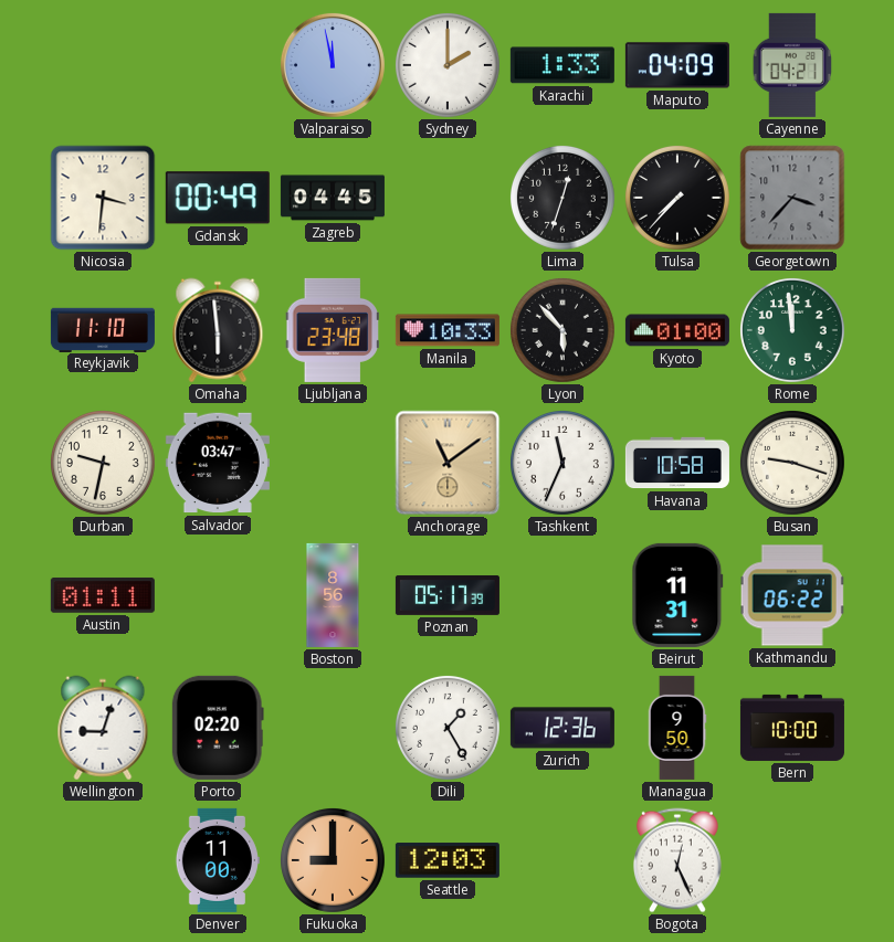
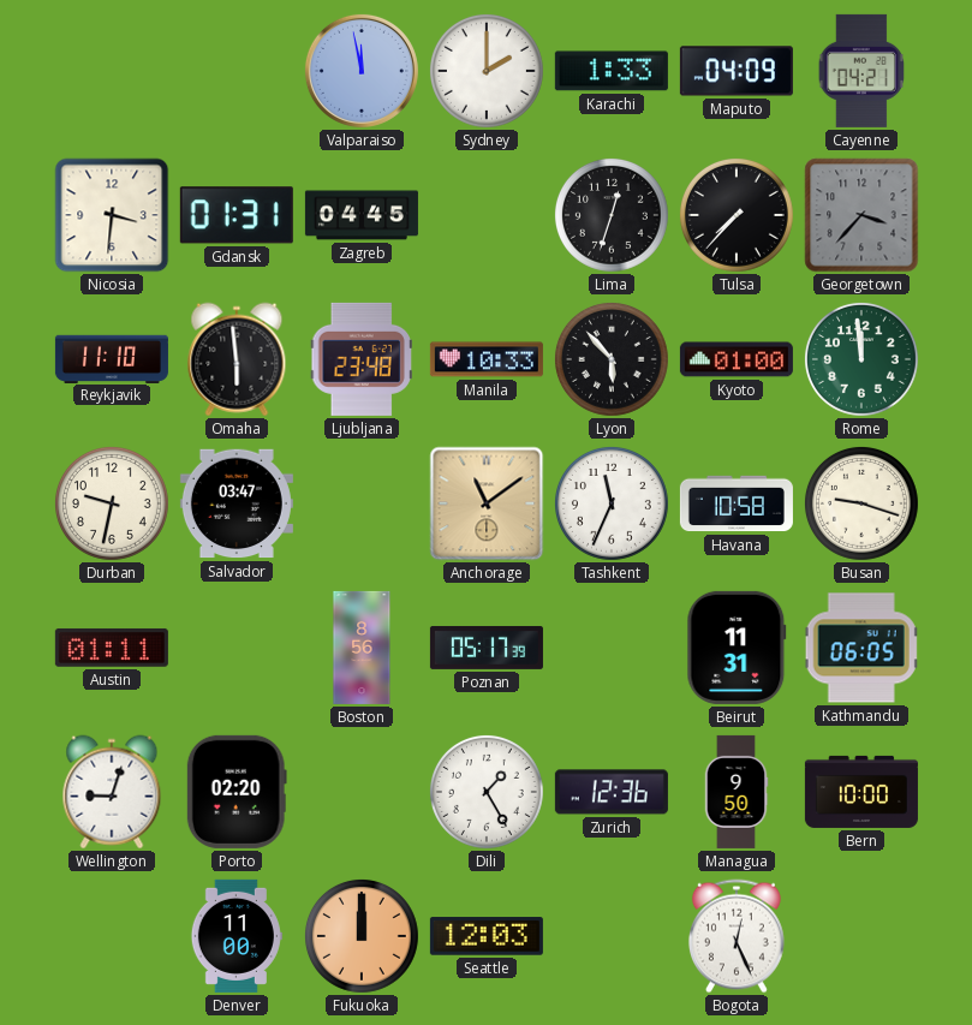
Gdansk: 00:49 -> 01:31 (237, 215)
Kathmandu: 06:22 -> 06:05 (861, 648)
Fukuoka: 9:00 -> 12:00 (362, 936)
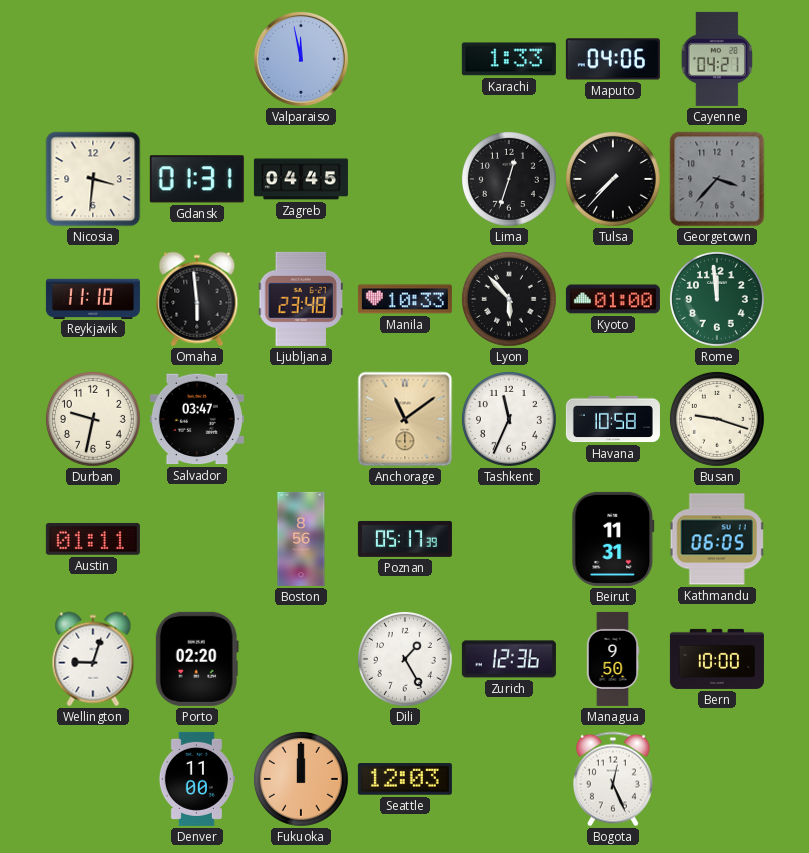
Sydney: 2:00 -> none (487, 71)
Maputo: 04:09 -> 04:06 (613, 59)
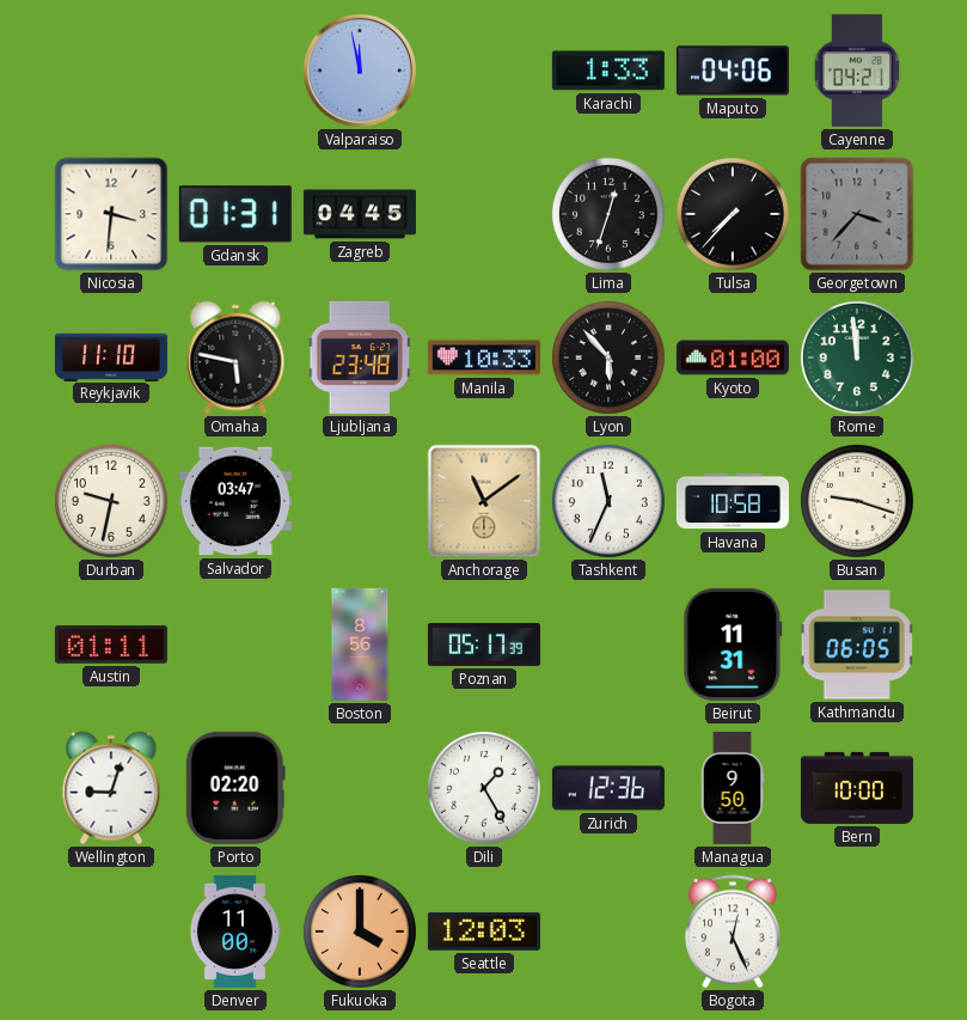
Omaha: 5:59 -> 5:47 (235, 358)
Fukuoka: 12:00 -> 4:00 (360, 932)
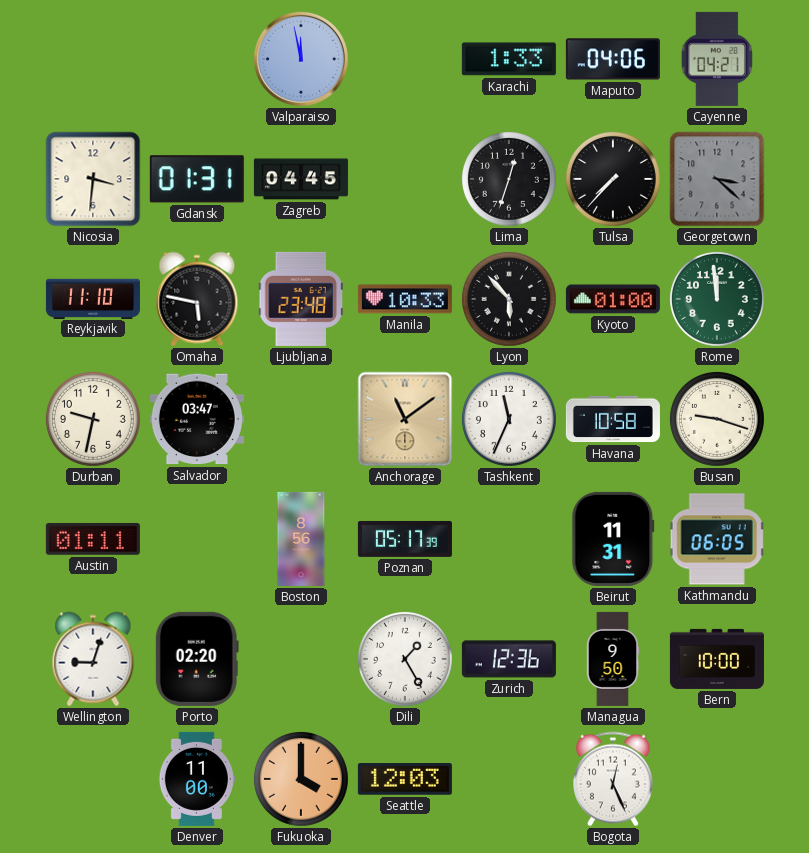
Georgetown: 3:37 -> 3:22 (717, 179)
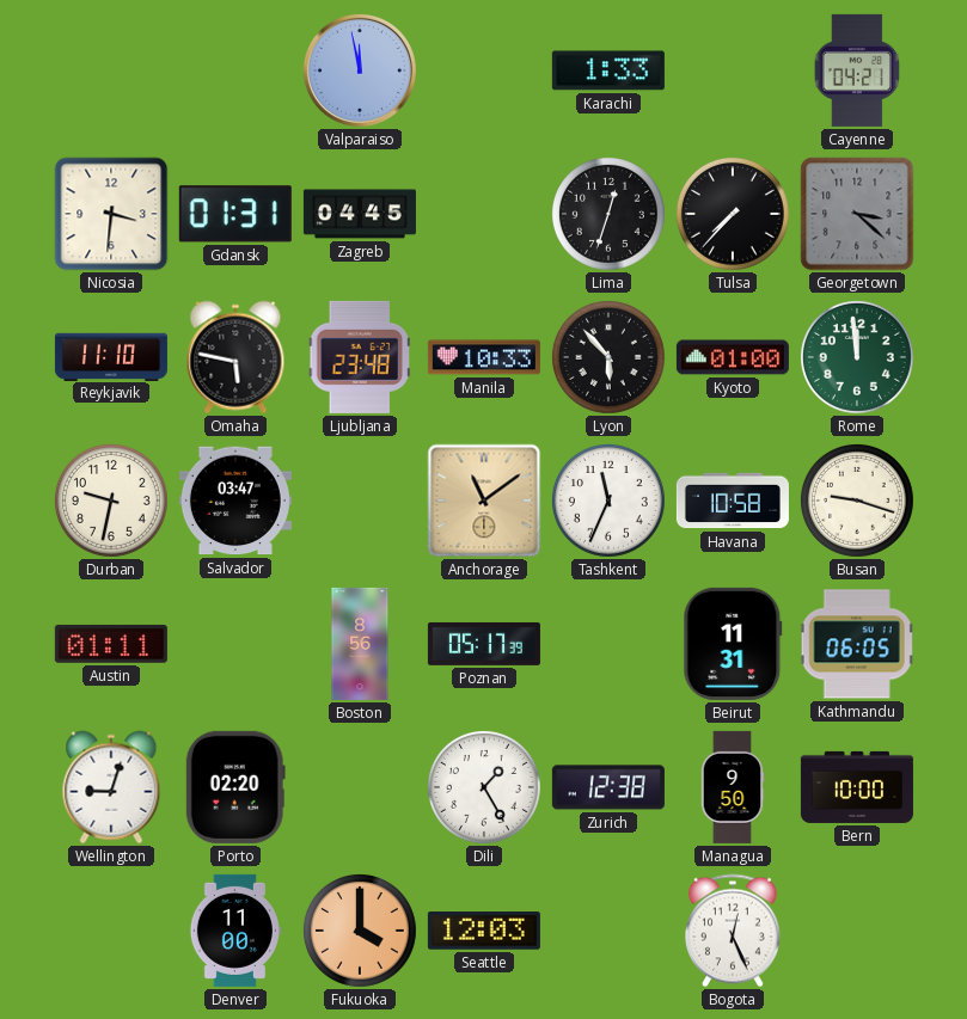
Maputo: 04:06 -> none (613, 59)
Zurich: 12:36 -> 12:38 (608, 787)
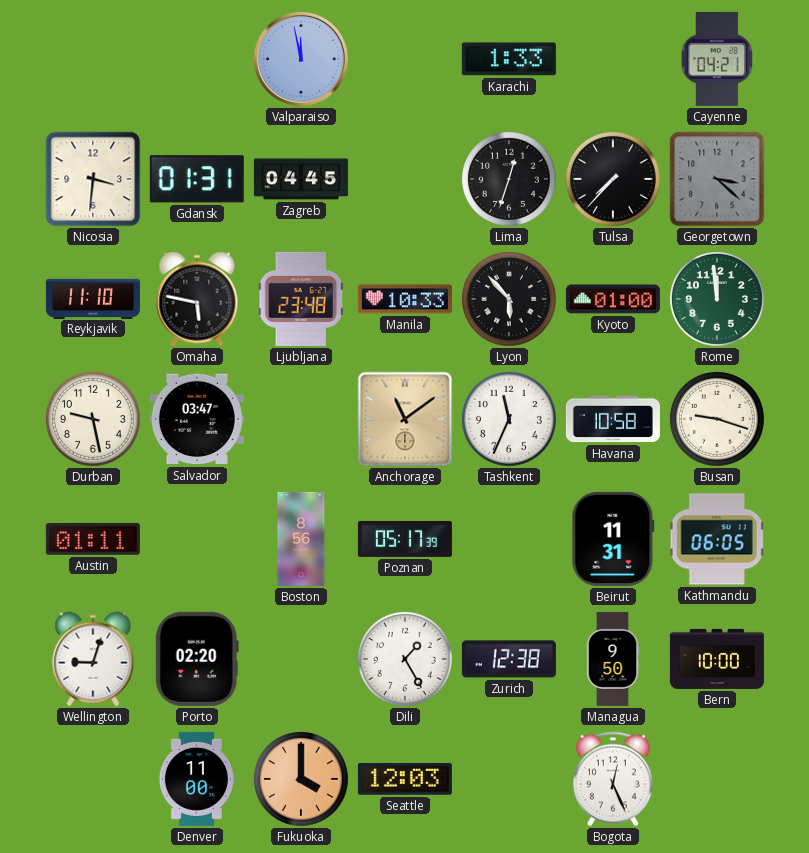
Durban: 9:32 -> 9:28 (93, 419)
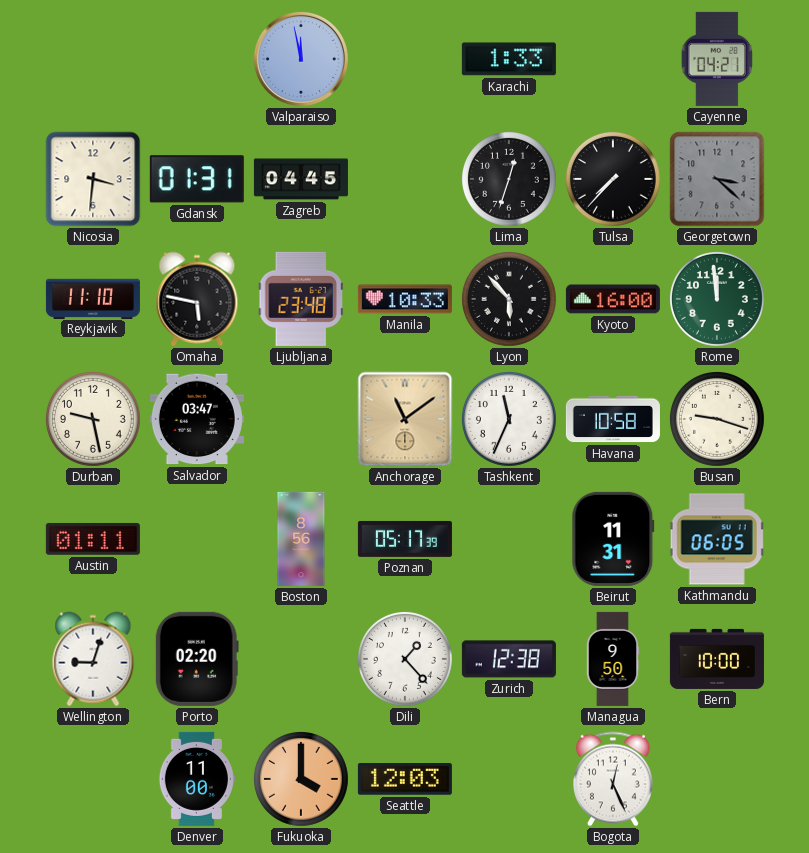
Kyoto: 01:00 -> 16:00 (613, 299)
Dili: 1:25 -> 1:23 (405, 659)
